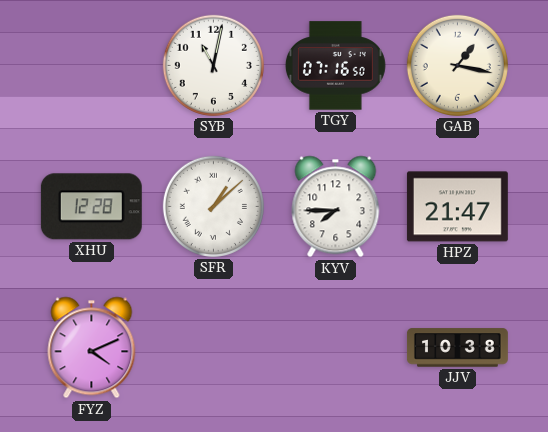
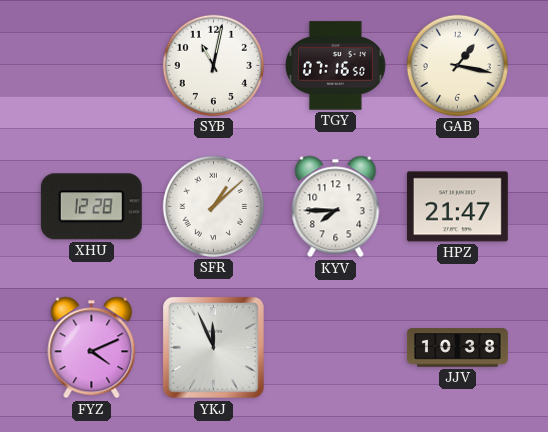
YKJ: none -> 11:56 (214, 348)
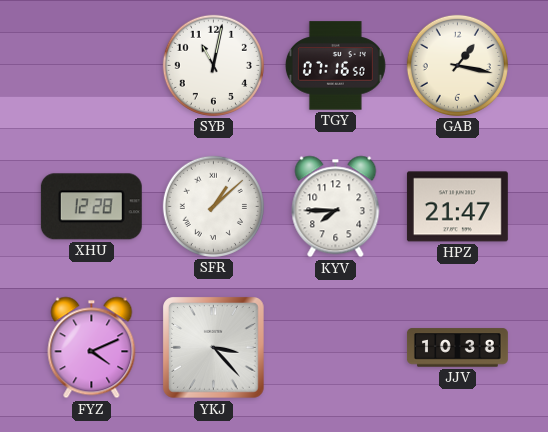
YKJ: 11:56 -> 3:23 (214, 348)
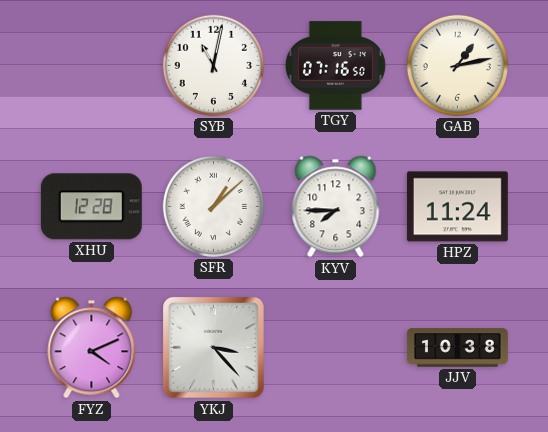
GAB: 1:17 -> 1:13 (457, 65)
HPZ: 21:47 -> 11:24 (457, 207)
